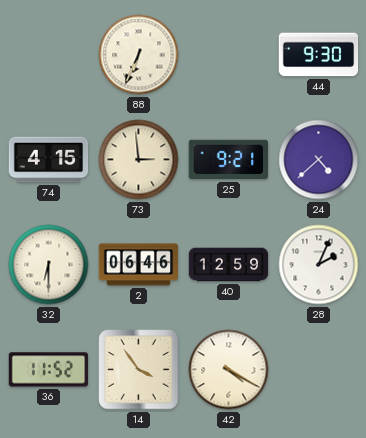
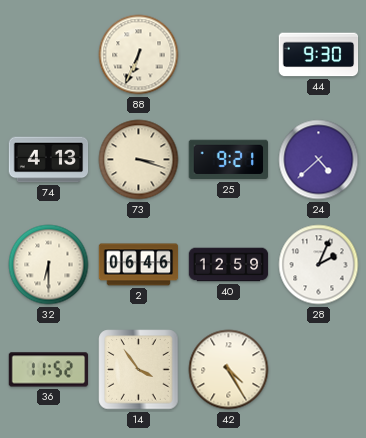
74: 4:15 -> 4:13 (49, 160)
73: 2:59 -> 3:18 (139, 160)
42: 4:20 -> 4:25 (229, 370)
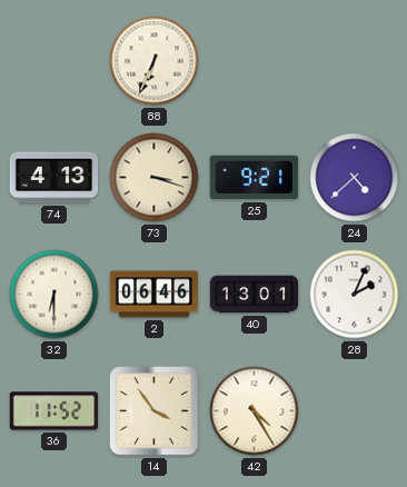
44: 9:30 -> none (319, 55)
40: 12:59 -> 13:01 (255, 295)
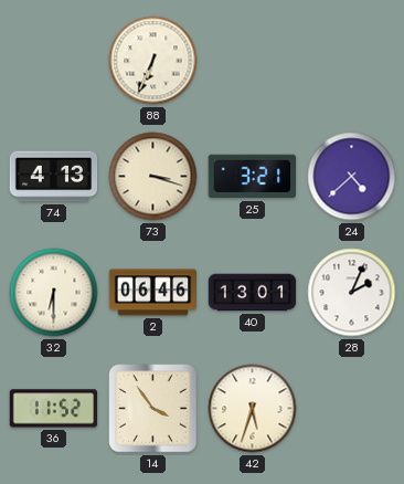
25: 9:21 -> 3:21 (252, 177)
42: 4:25 -> 5:33 (253, 409)
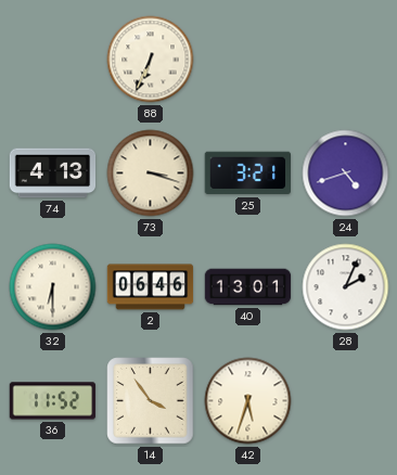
24: 4:38 -> 4:42 (346, 174)
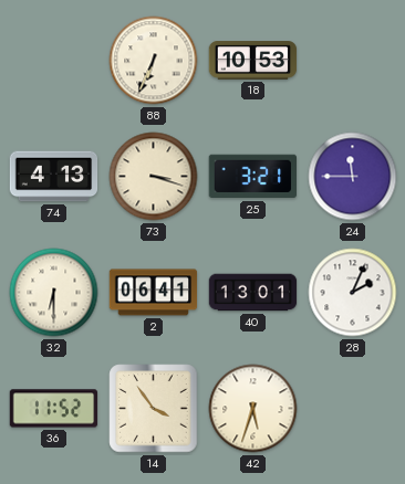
18: none -> 10:53 (253, 61)
24: 4:42 -> 11:45 (353, 177)
2: 06:46 -> 06:41 (154, 293)
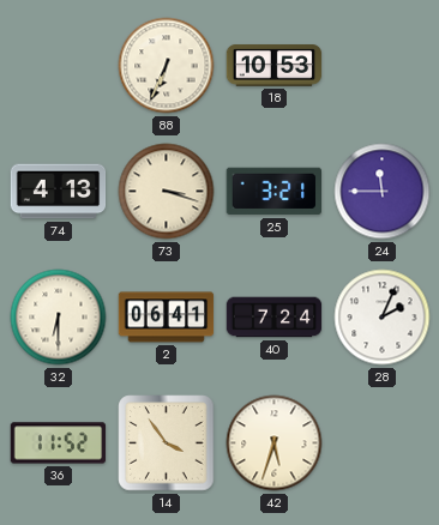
40: 13:01 -> 7:24 (275, 318)
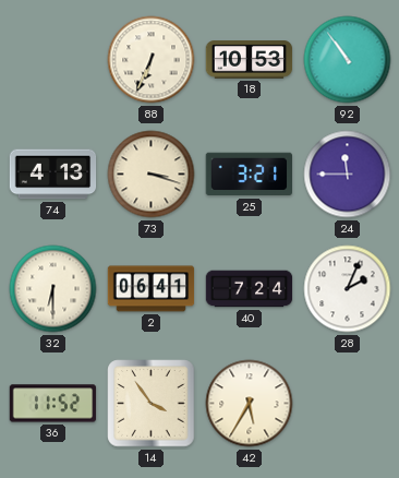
92: none -> 10:54 (348, 60)
42: 5:33 -> 5:35 (250, 404)
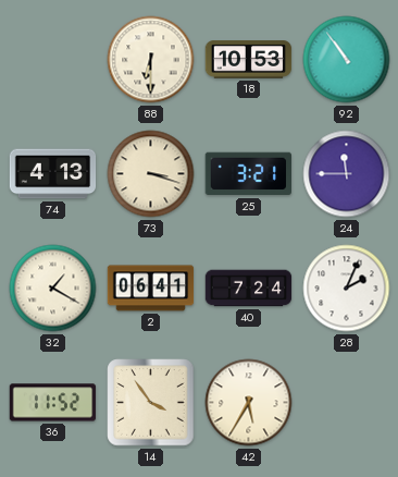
88: 6:34 -> 6:30 (151, 60)
32: 6:30 -> 1:20 (53, 289)
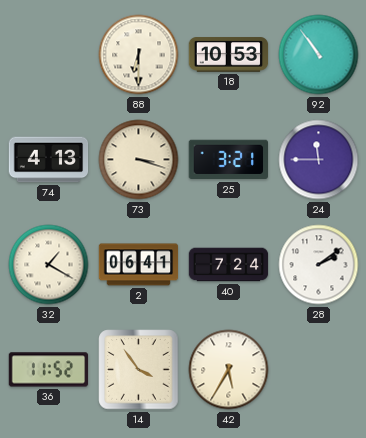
28: 2:04 -> 2:09 (319, 265)
